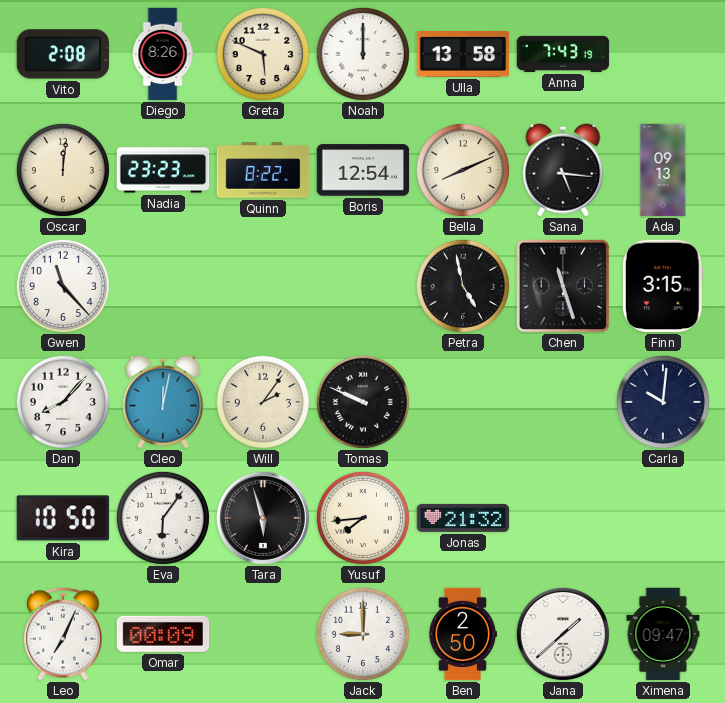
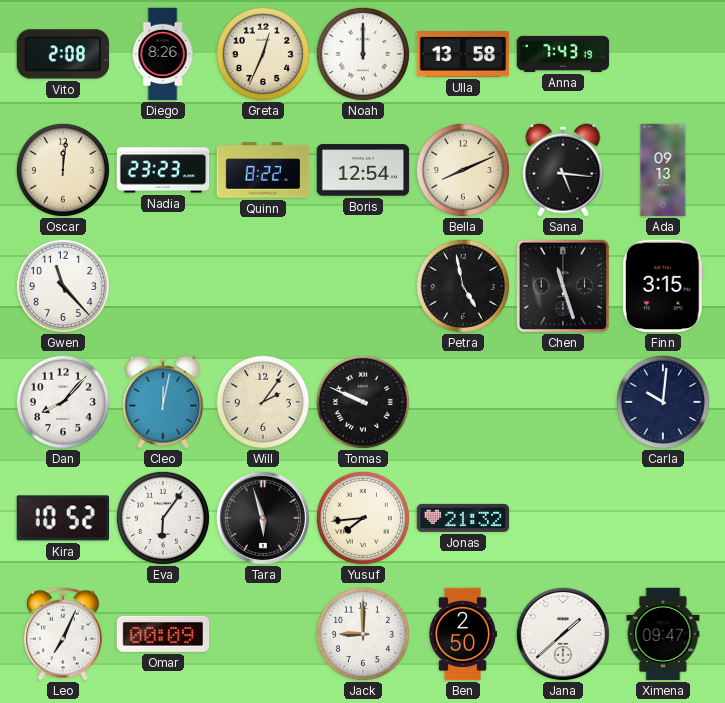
Greta: 5:49 -> 12:34 (263, 54)
Kira: 10:50 -> 10:52 (63, 518)
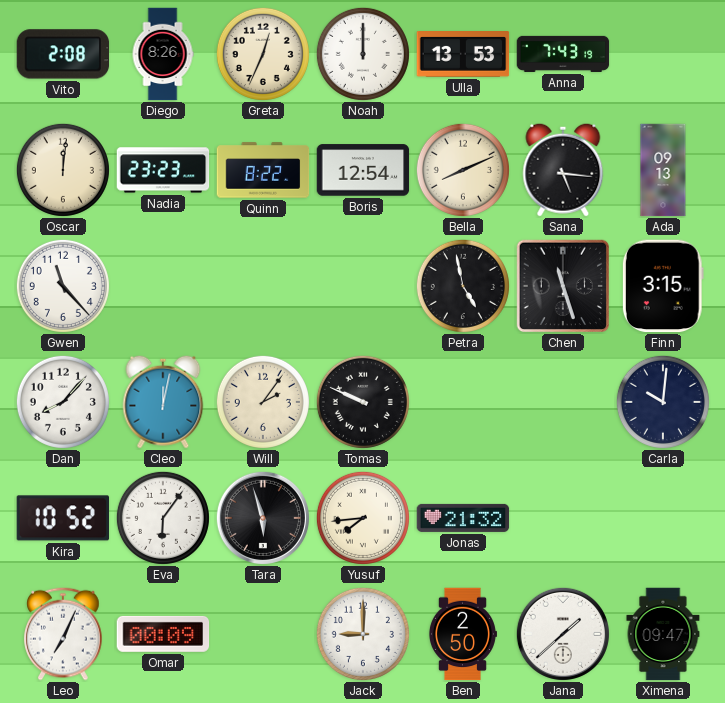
Ulla: 13:58 -> 13:53 (463, 55)
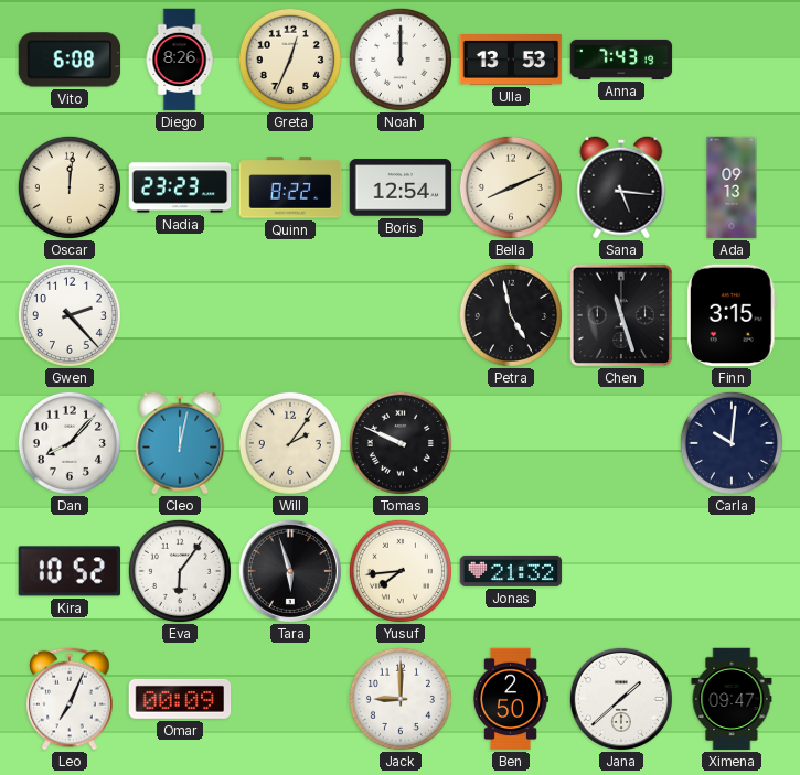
Vito: 2:08 -> 6:08 (70, 60)
Gwen: 11:23 -> 2:23 (70, 315)
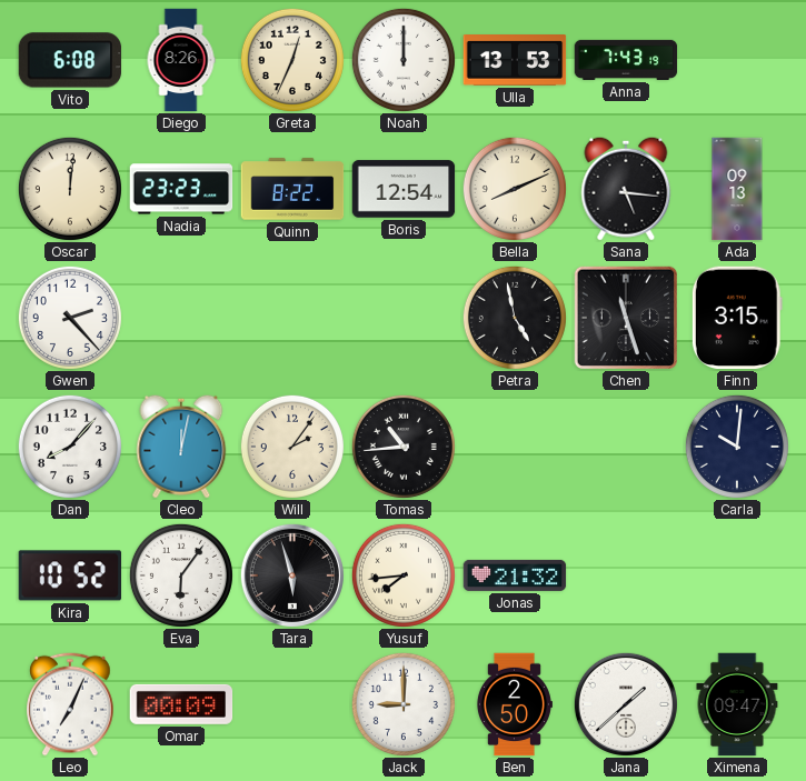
Tomas: 9:49 -> 10:44 (404, 447)
